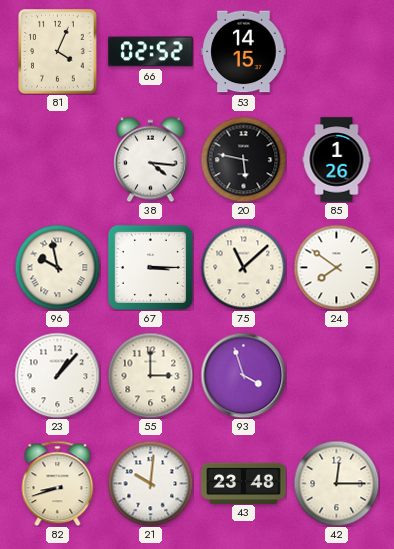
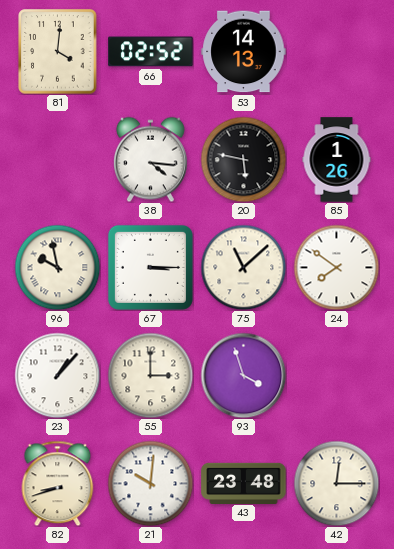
81: 4:04 -> 4:01 (58, 52)
53: 14:15 -> 14:13 (244, 52)
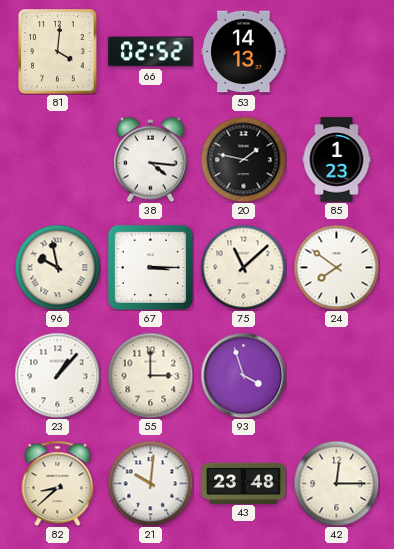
20: 5:47 -> 1:47 (243, 159)
85: 1:26 -> 1:23 (337, 160)
82: 8:42 -> 8:38 (58, 483)
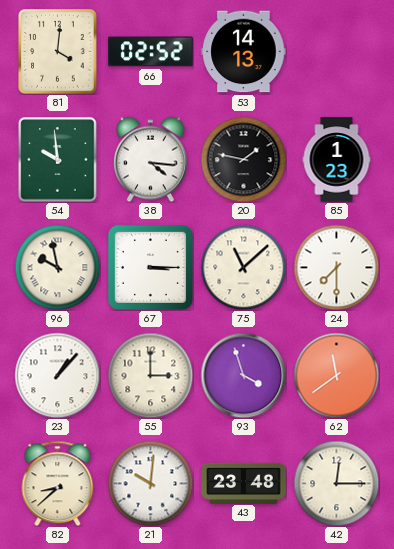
54: none -> 9:59 (58, 160)
24: 7:51 -> 7:30 (336, 267)
62: none -> 11:39 (336, 375)
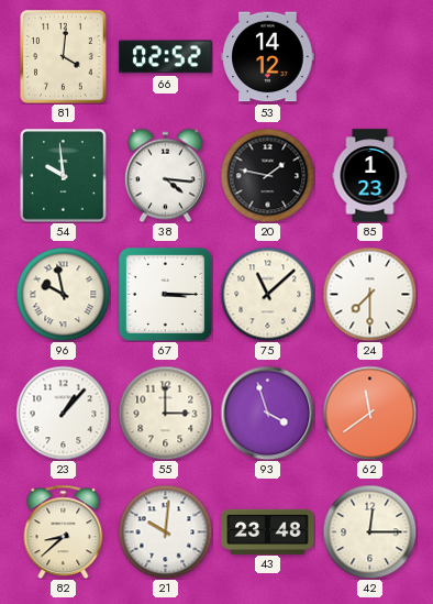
53: 14:13 -> 14:12 (268, 57)
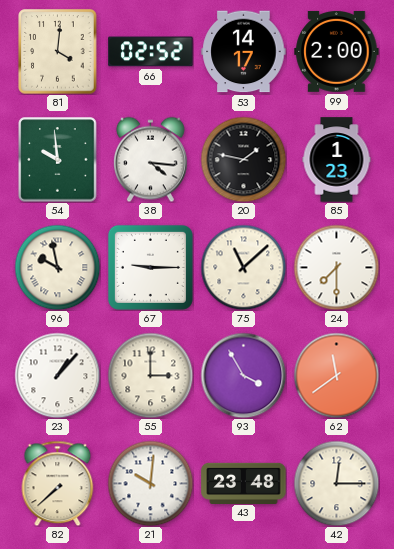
53: 14:12 -> 14:17 (244, 52)
99: none -> 2:00 (337, 51)
67: 3:15 -> 9:15 (150, 267)
93: 3:57 -> 3:55 (243, 375)
82: 8:38 -> 7:38 (58, 483)
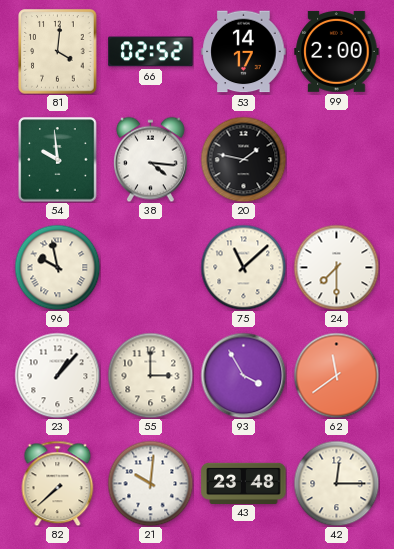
85: 1:23 -> none (337, 160)
67: 9:15 -> none (150, 267)
